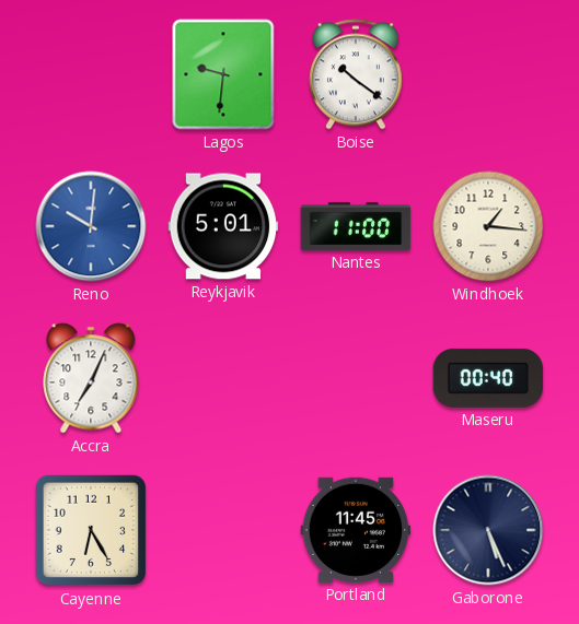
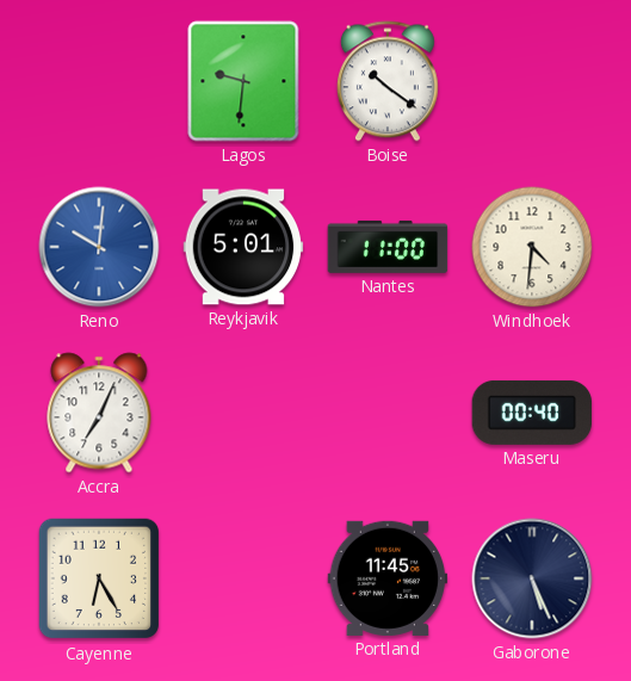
Windhoek: 1:16 -> 4:31 (532, 247)
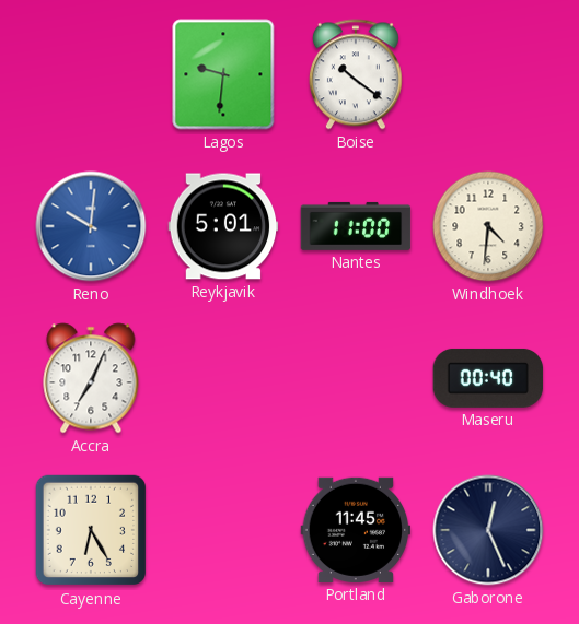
Gaborone: 5:26 -> 12:26 (488, 530)
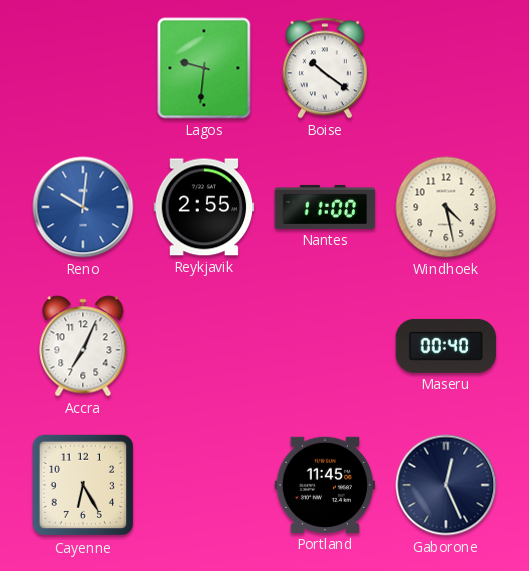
Reykjavik: 5:01 -> 2:55 (204, 207)
Windhoek: 4:31 -> 4:28 (446, 207)
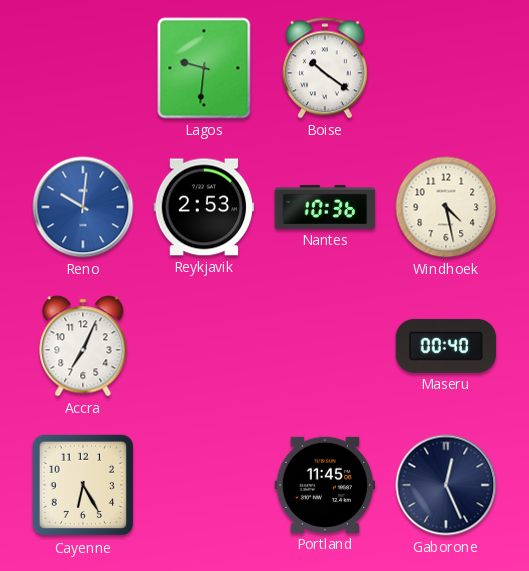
Reykjavik: 2:55 -> 2:53 (204, 207)
Nantes: 11:00 -> 10:36 (325, 207)
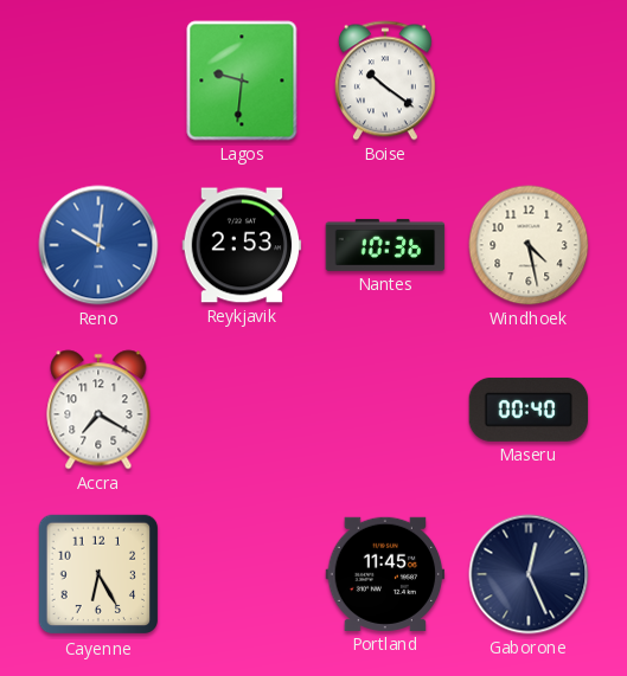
Accra: 7:04 -> 7:20 (98, 410)
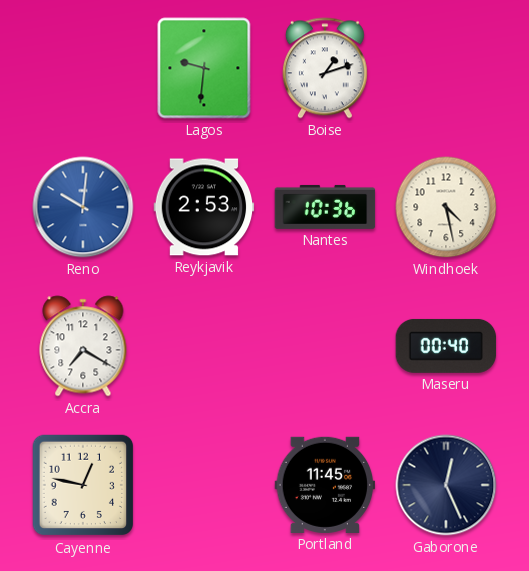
Boise: 10:21 -> 1:12 (325, 68)
Cayenne: 6:25 -> 12:47 (83, 485)
